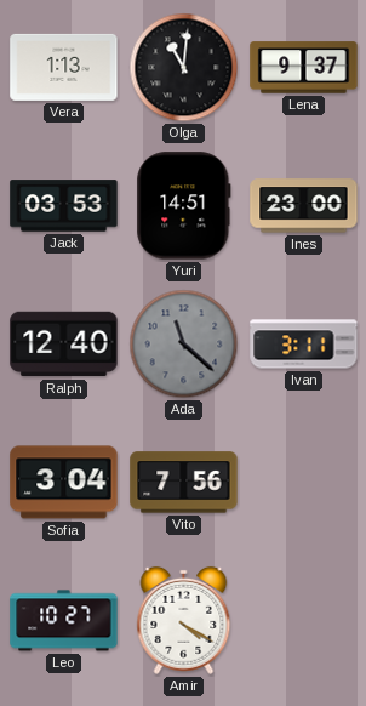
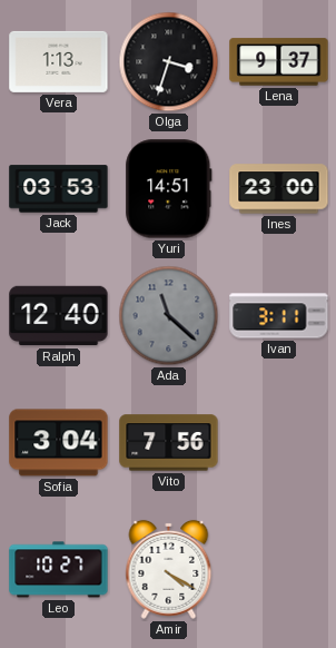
Olga: 11:01 -> 3:33 (169, 62)
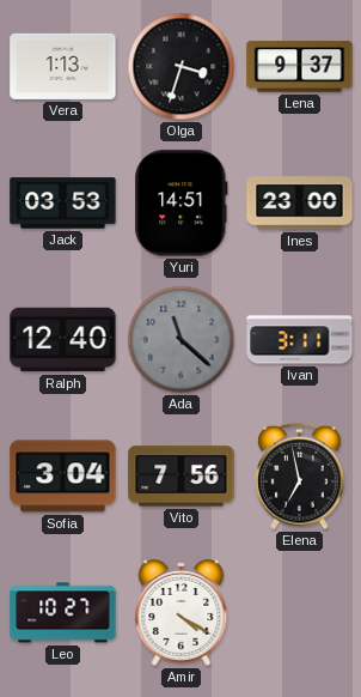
Elena: none -> 6:58 (300, 477)
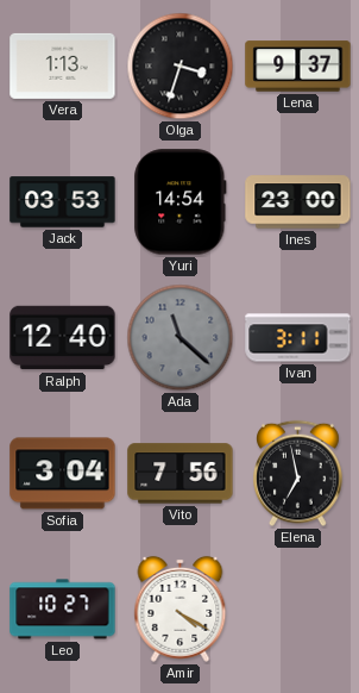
Yuri: 14:51 -> 14:54 (181, 202)
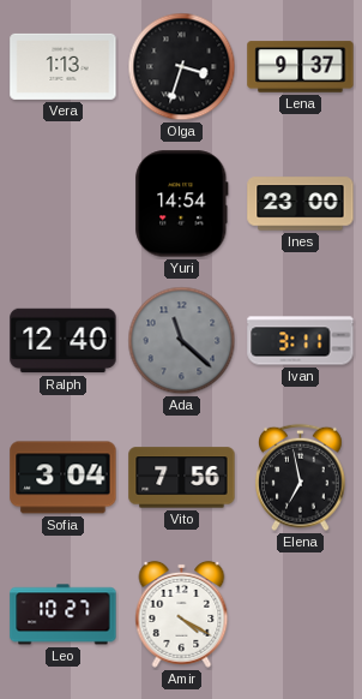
Jack: 03:53 -> none (63, 202)
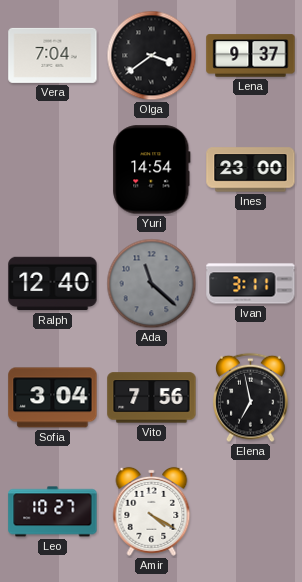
Vera: 1:13 -> 7:04 (53, 55)
Olga: 3:33 -> 3:39 (152, 56)
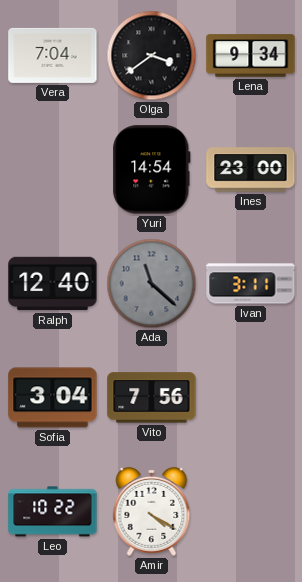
Lena: 9:37 -> 9:34 (251, 56)
Elena: 6:58 -> none (251, 398)
Leo: 10:27 -> 10:22 (53, 512)
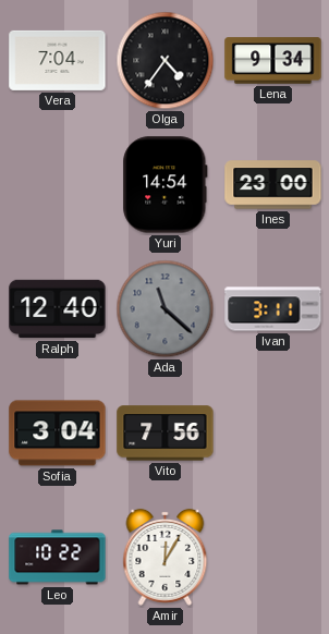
Olga: 3:39 -> 4:36 (166, 61)
Amir: 4:20 -> 12:05 (166, 557)
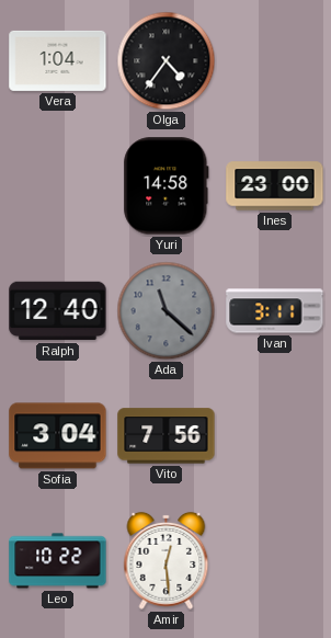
Vera: 7:04 -> 1:04 (58, 60)
Lena: 9:34 -> none (273, 61)
Yuri: 14:54 -> 14:58 (167, 186)
Amir: 12:05 -> 12:29 (167, 560)
